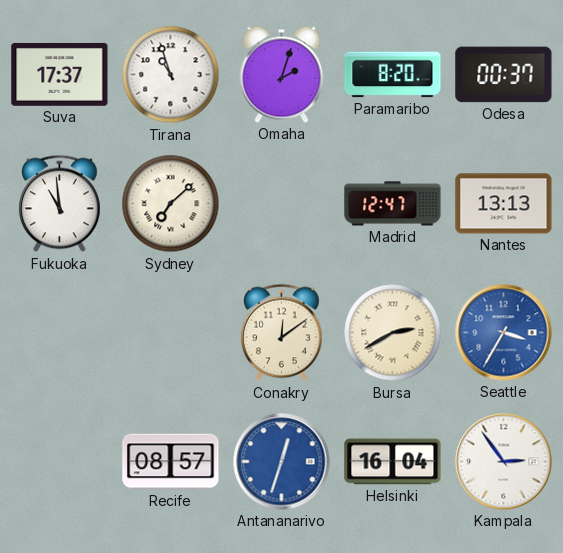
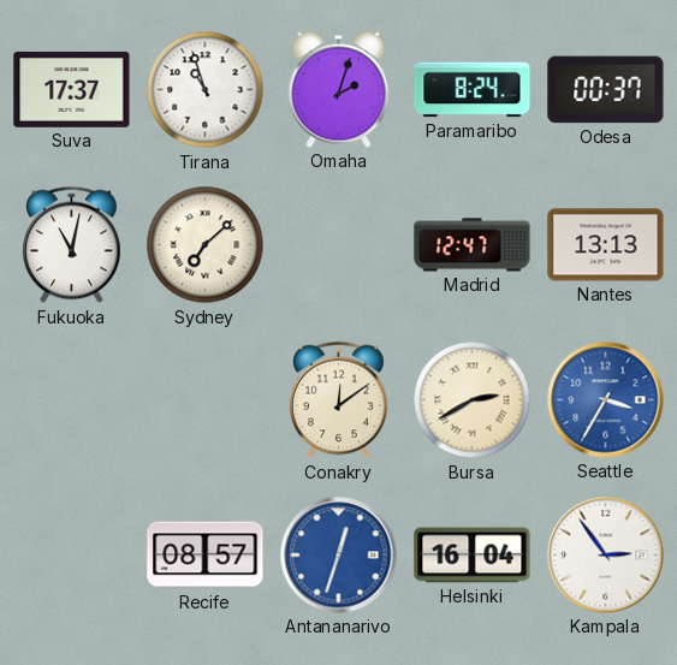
Paramaribo: 8:20 -> 8:24 (473, 90)
Fukuoka: 10:59 -> 11:02 (72, 245)
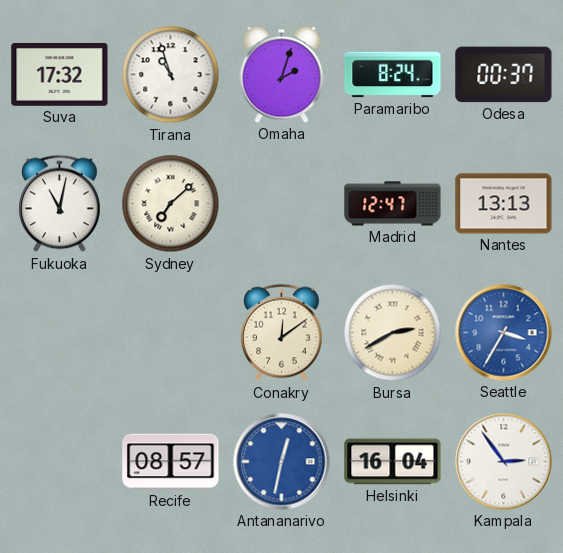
Suva: 17:37 -> 17:32 (60, 74)
Antananarivo: 12:33 -> 12:32 (282, 462)
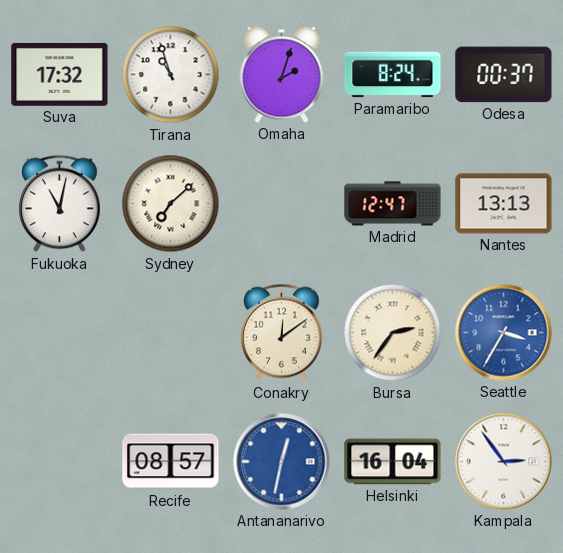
Bursa: 2:40 -> 2:36 (393, 333)
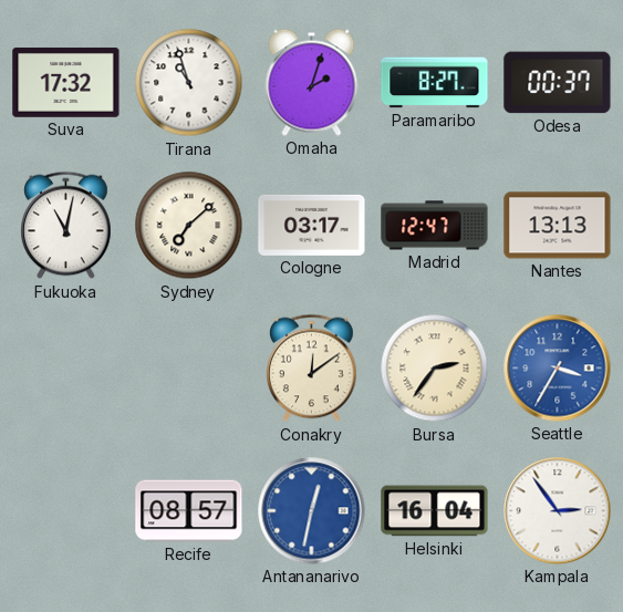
Paramaribo: 8:24 -> 8:27 (435, 83)
Cologne: none -> 03:17 (312, 225)
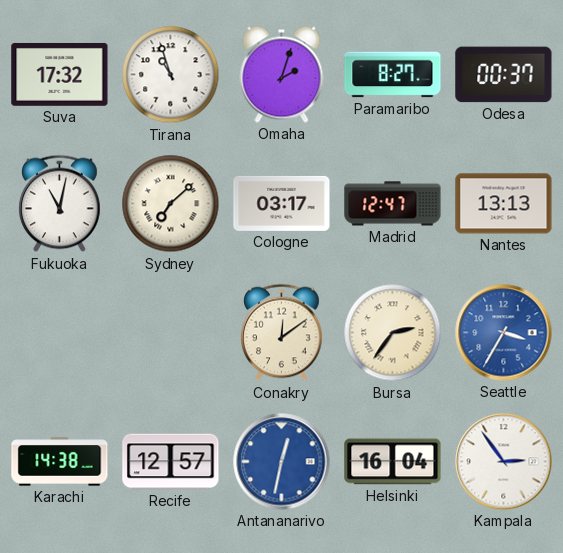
Karachi: none -> 14:38 (60, 462)
Recife: 08:57 -> 12:57 (171, 462)
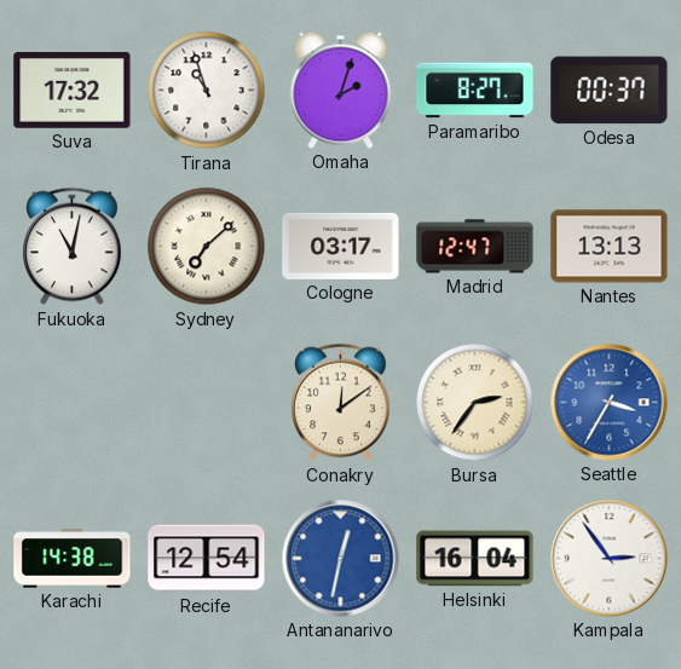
Recife: 12:57 -> 12:54 (207, 559)
